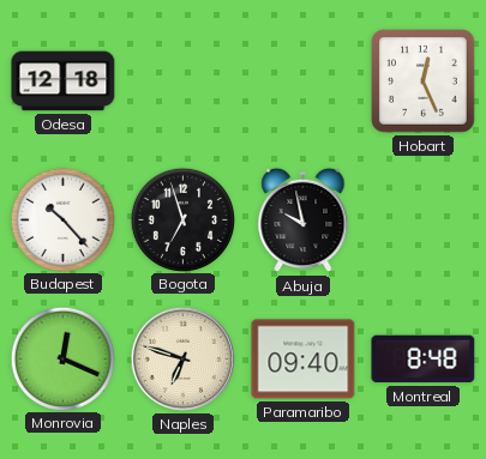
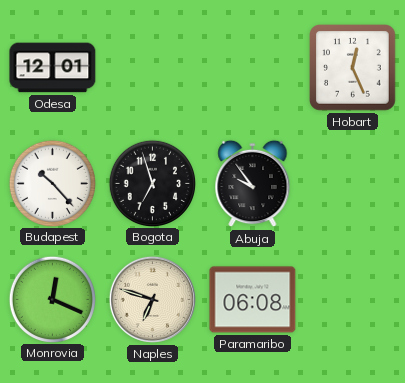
Odesa: 12:18 -> 12:01 (53, 68)
Abuja: 9:58 -> 9:54 (253, 184)
Paramaribo: 09:40 -> 06:08 (253, 300)
Montreal: 8:48 -> none (424, 360)
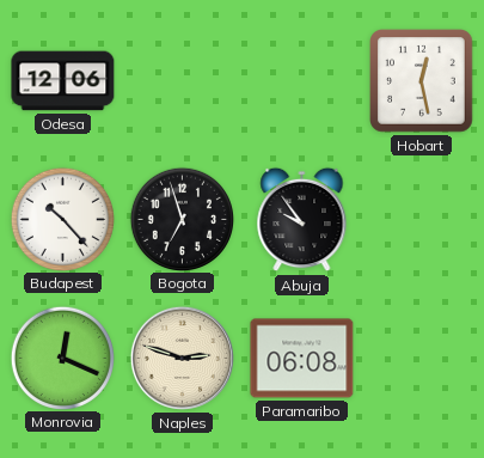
Odesa: 12:01 -> 12:06 (63, 81)
Hobart: 12:26 -> 12:28 (422, 81)
Naples: 6:48 -> 2:48 (182, 358)
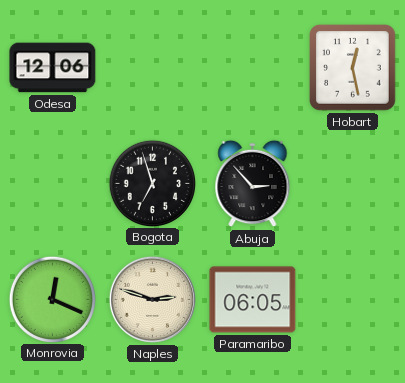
Budapest: 10:23 -> none (62, 219)
Abuja: 9:54 -> 2:53 (253, 184)
Paramaribo: 06:08 -> 06:05 (253, 300)
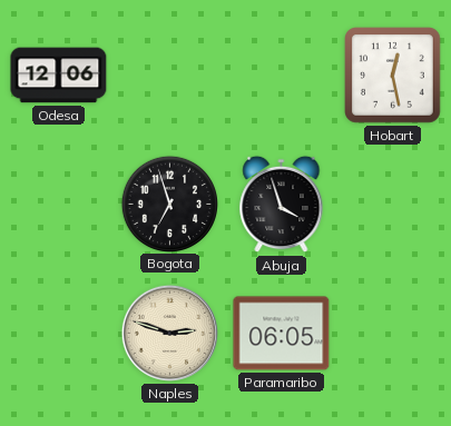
Abuja: 2:53 -> 3:57 (282, 205)
Monrovia: 12:19 -> none (52, 299)
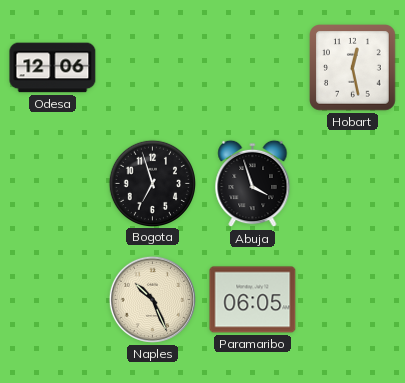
Naples: 2:48 -> 10:26 (152, 299)
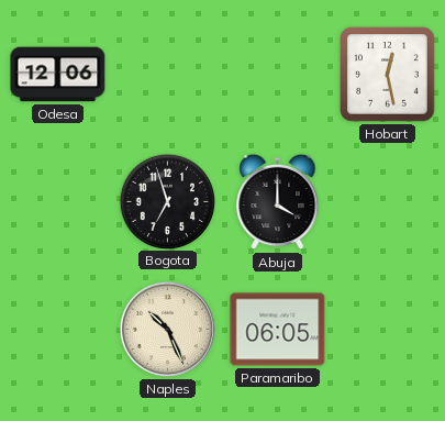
Abuja: 3:57 -> 4:00 (278, 202)
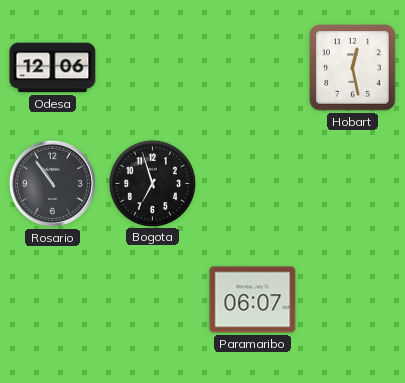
Rosario: none -> 10:54 (52, 183)
Abuja: 4:00 -> none (278, 202)
Naples: 10:26 -> none (167, 329)
Paramaribo: 06:05 -> 06:07 (253, 300)
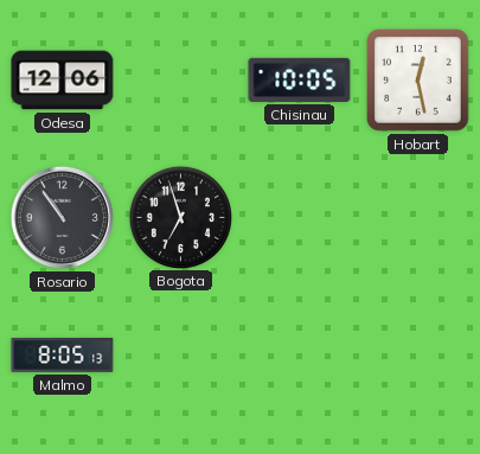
Chisinau: none -> 10:05 (300, 79)
Malmo: none -> 8:05 (63, 354)
Paramaribo: 06:07 -> none (253, 300)
